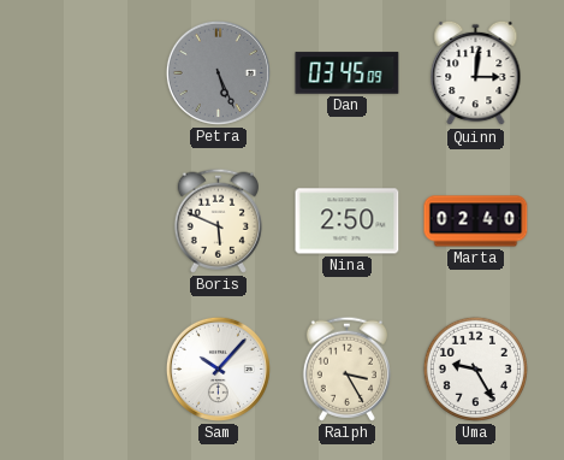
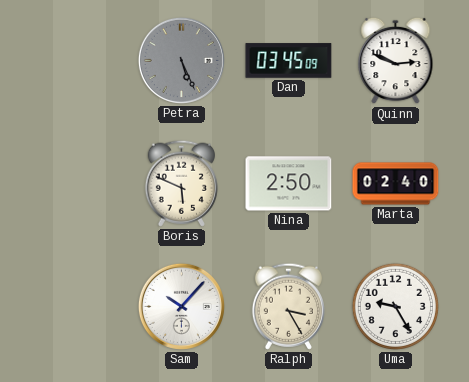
Quinn: 3:01 -> 2:49 (396, 61)
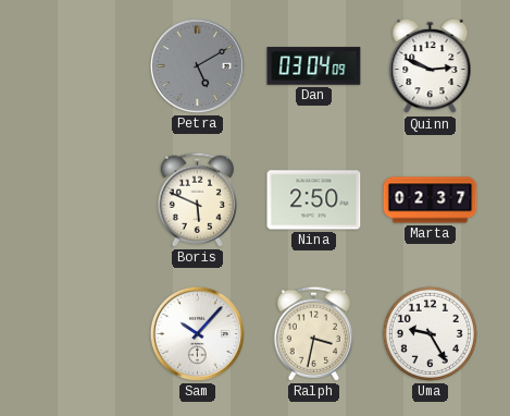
Petra: 5:26 -> 5:10 (197, 65)
Dan: 03:45 -> 03:04 (314, 66)
Marta: 02:40 -> 02:37 (431, 200)
Ralph: 3:25 -> 3:32 (313, 333)
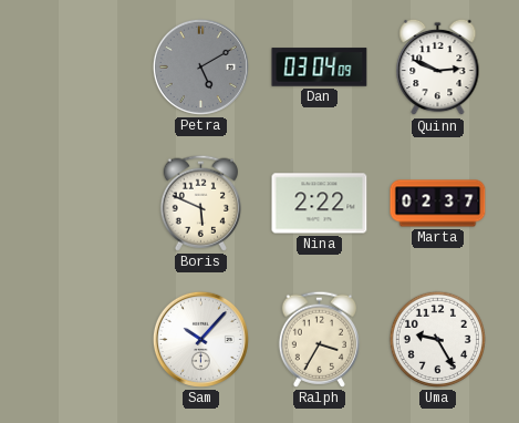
Nina: 2:50 -> 2:22 (320, 204)
Ralph: 3:32 -> 3:35 (319, 339)
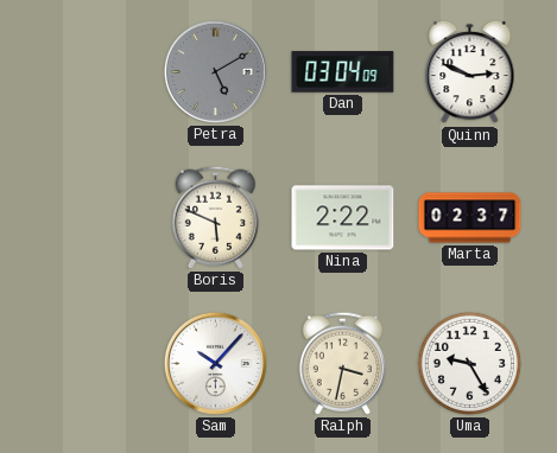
Ralph: 3:35 -> 3:32 (342, 363)
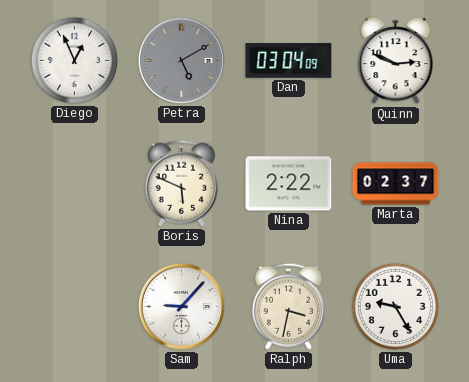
Diego: none -> 12:56 (74, 60)
Sam: 10:07 -> 9:07 (181, 306)
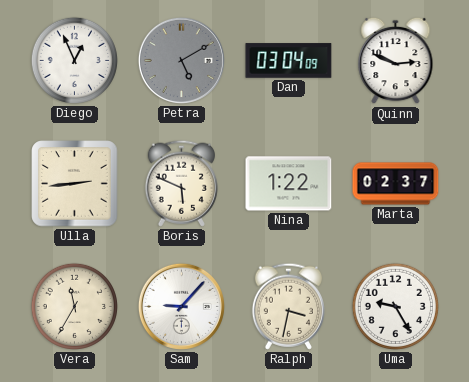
Ulla: none -> 2:44 (75, 184)
Nina: 2:22 -> 1:22 (289, 184)
Vera: none -> 11:35 (74, 306)
